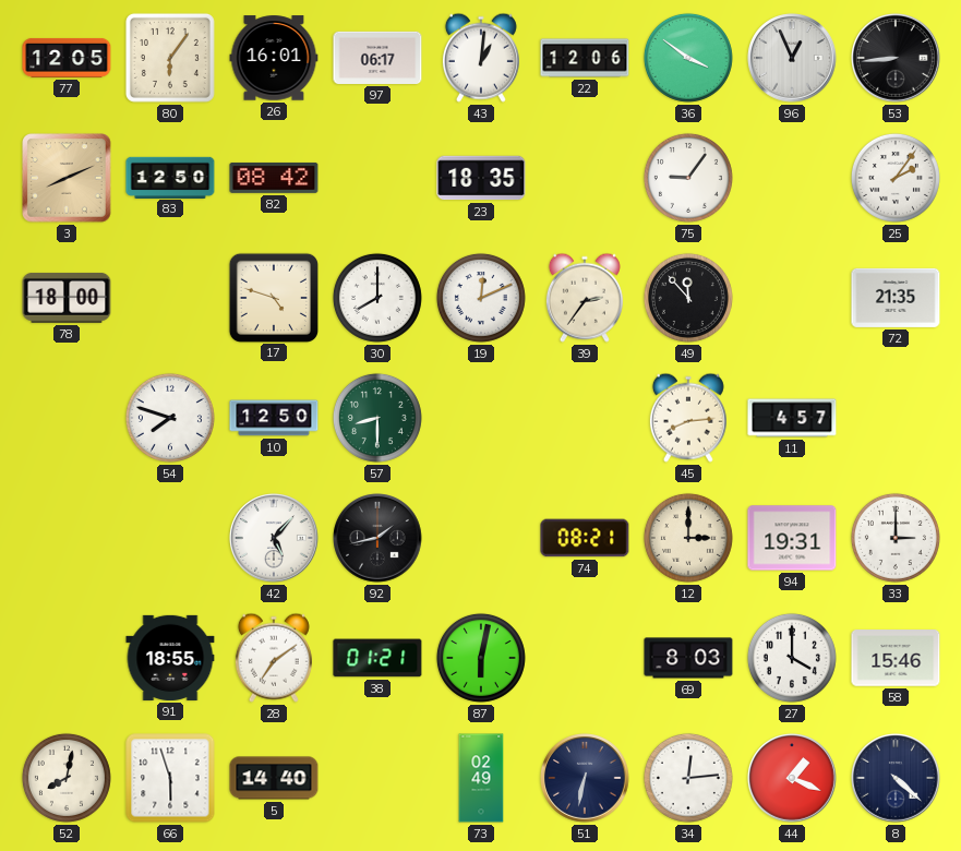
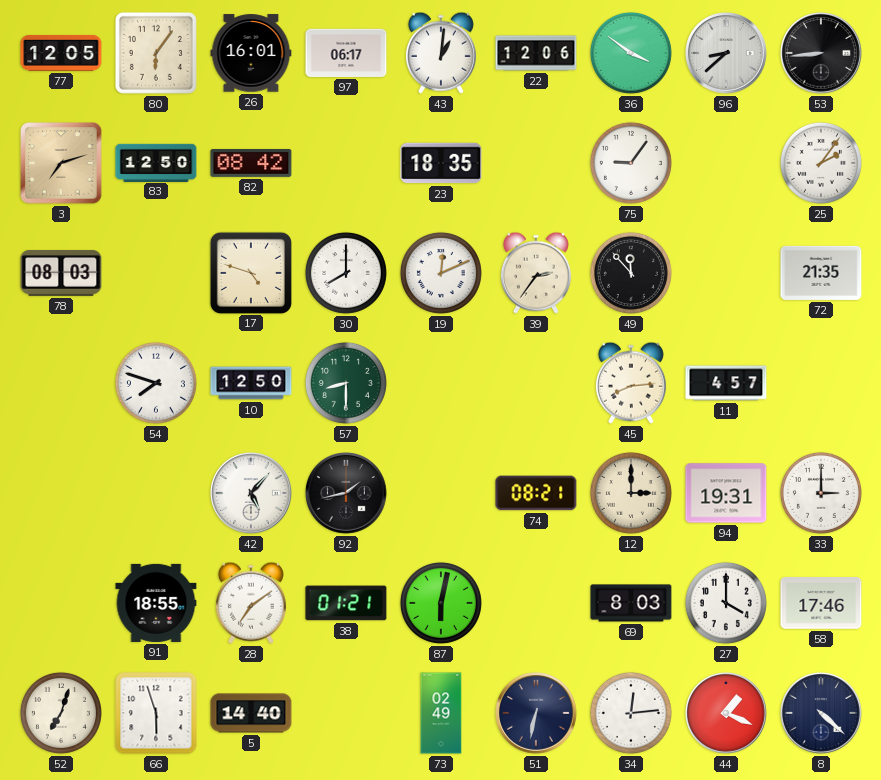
96: 12:56 -> 8:38 (726, 53)
3: 8:11 -> 7:12 (61, 163)
78: 18:00 -> 08:03 (61, 273)
58: 15:46 -> 17:46 (821, 603)
52: 8:02 -> 7:03 (61, 713)
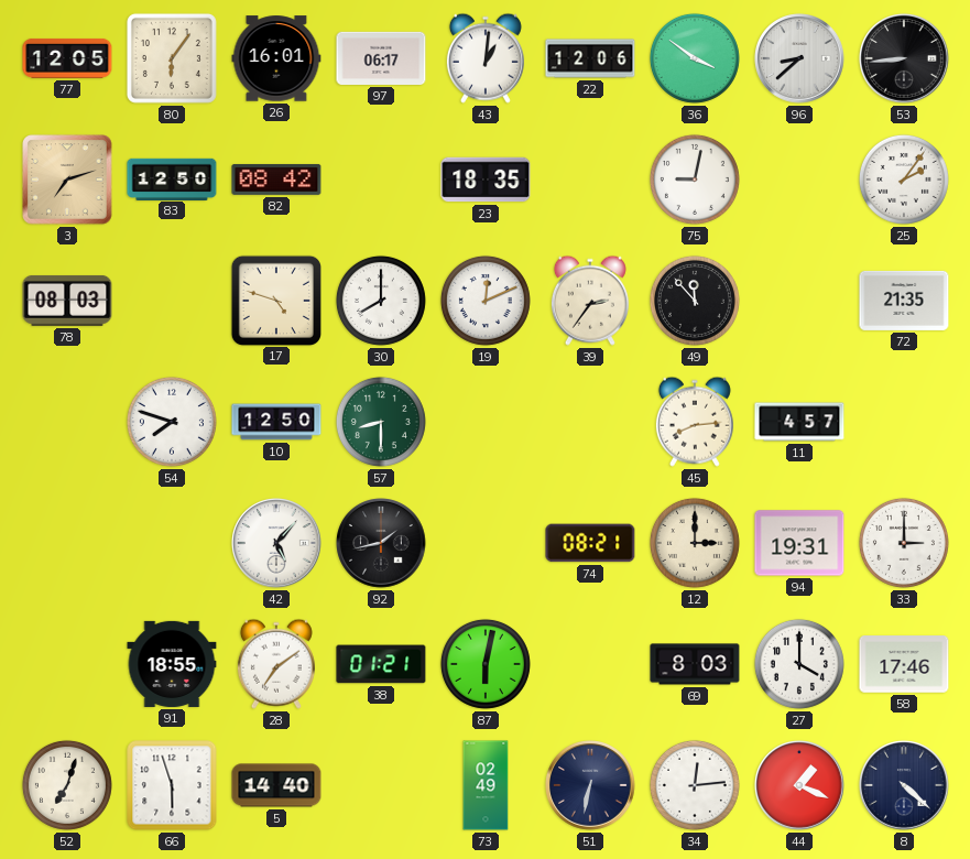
75: 9:06 -> 9:02 (695, 180)
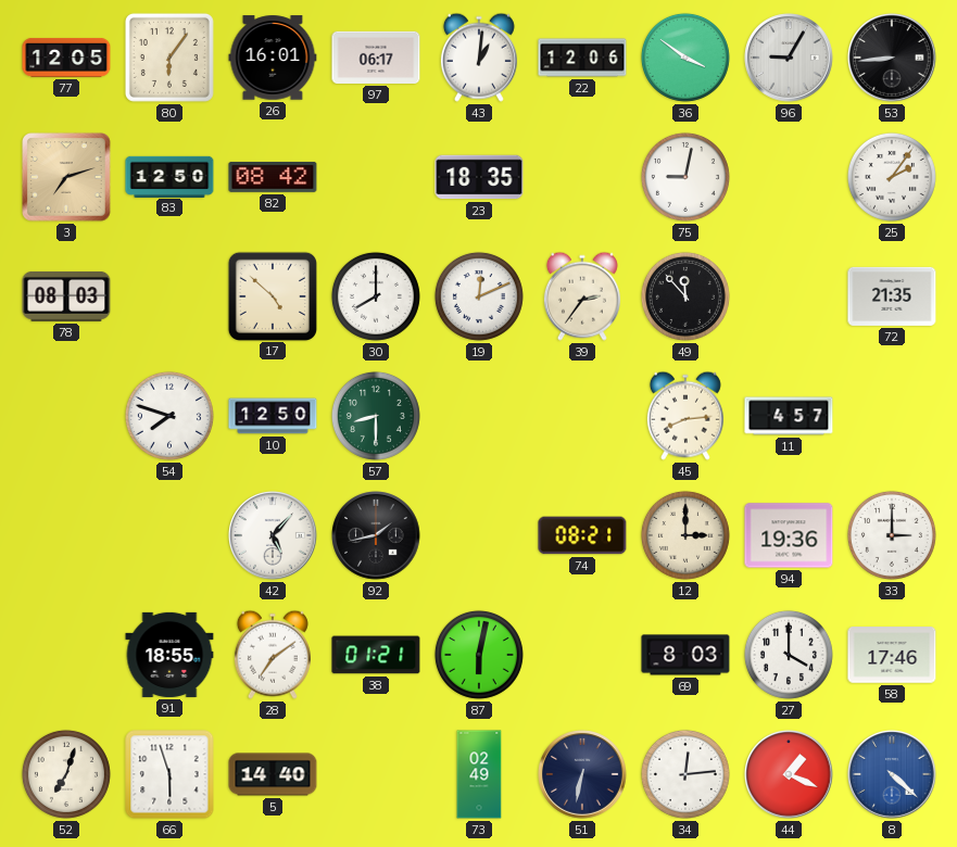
96: 8:38 -> 9:05 (789, 58)
17: 4:48 -> 4:52 (272, 295)
94: 19:31 -> 19:36 (789, 535)
8 dial: navy -> blue (892, 774)
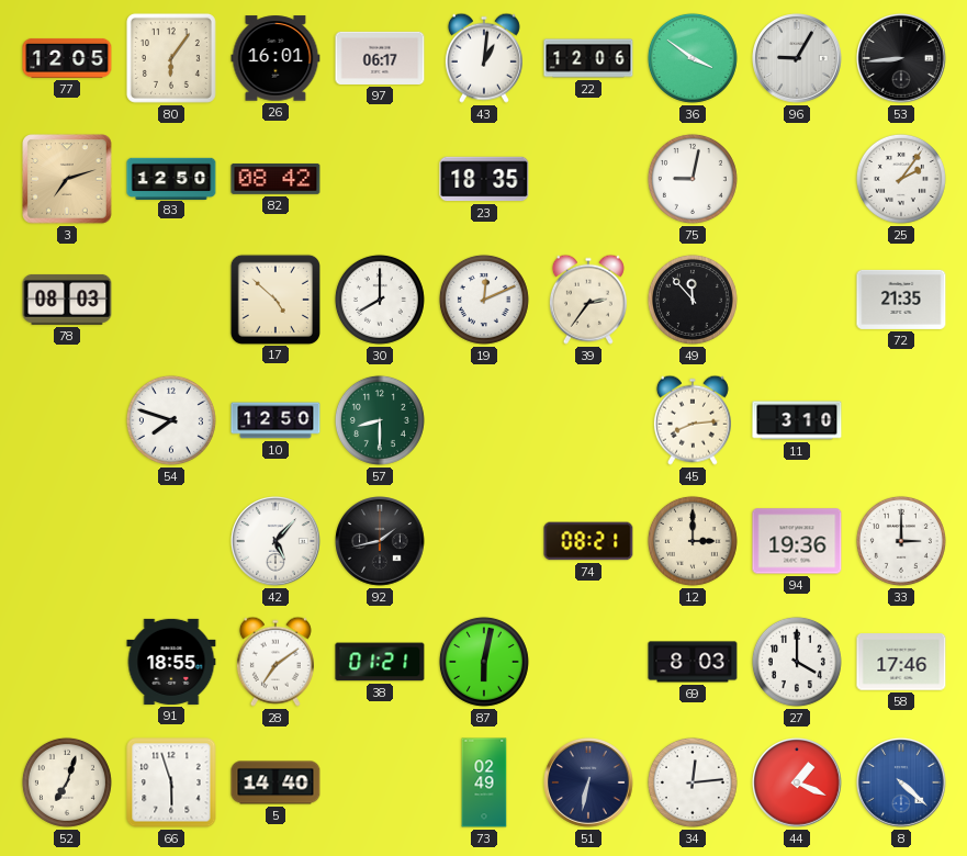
11: 4:57 -> 3:10 (797, 420)
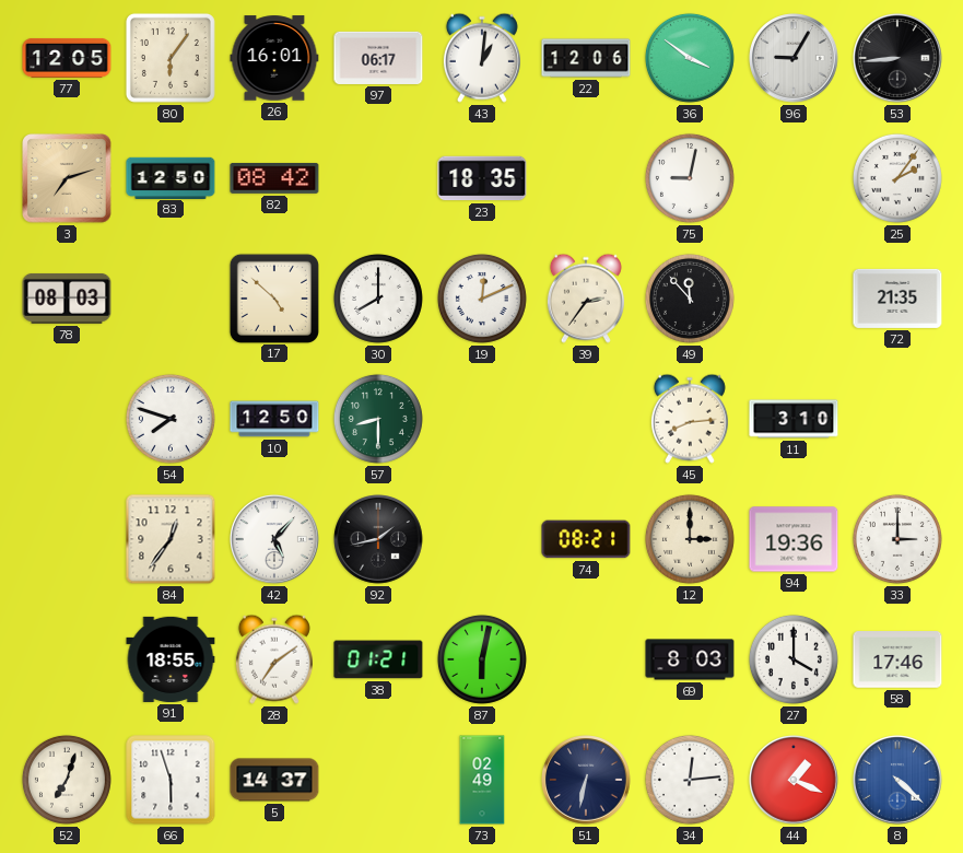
84: none -> 12:36 (171, 539)
5: 14:40 -> 14:37 (274, 780)
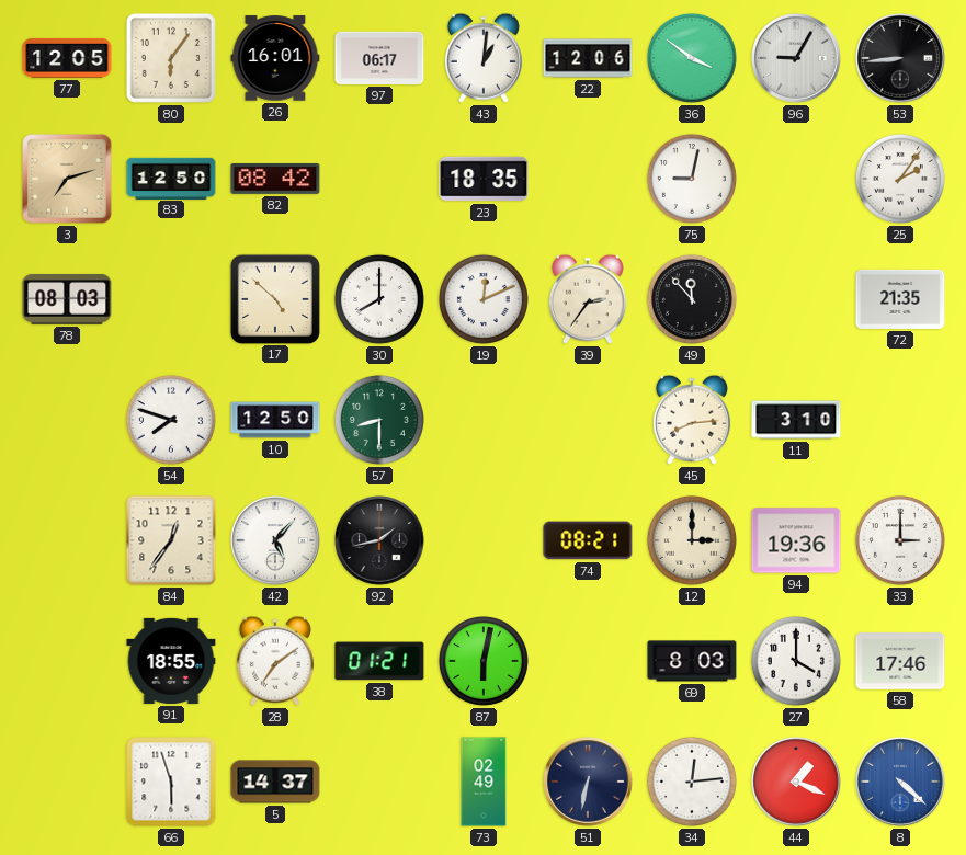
52: 7:03 -> none (67, 780)
